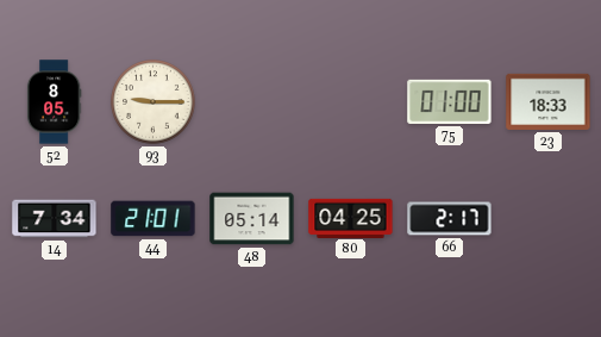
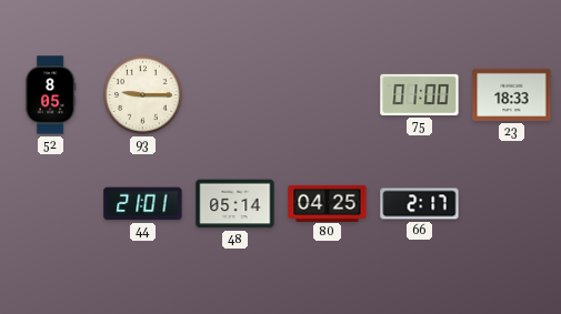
14: 7:34 -> none (55, 219)
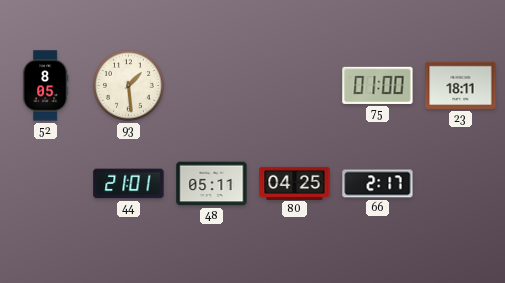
93: 9:15 -> 1:29 (129, 86)
23: 18:33 -> 18:11 (461, 85)
48: 05:14 -> 05:11 (212, 184)
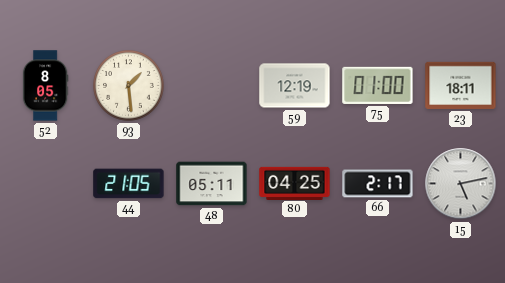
59: none -> 12:19 (295, 86)
44: 21:01 -> 21:05 (129, 184)
15: none -> 5:13 (461, 184)
